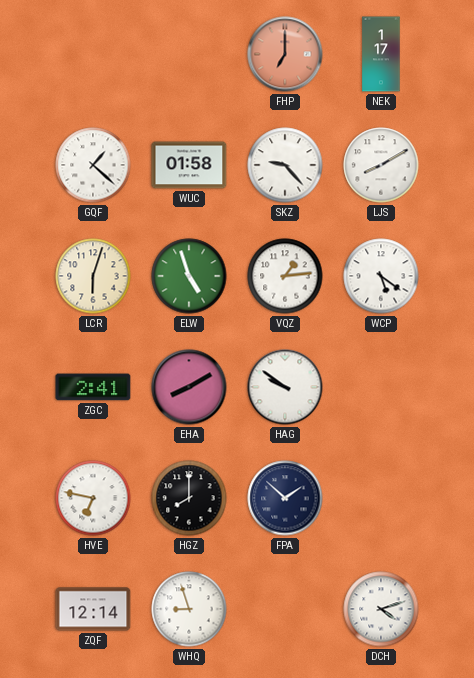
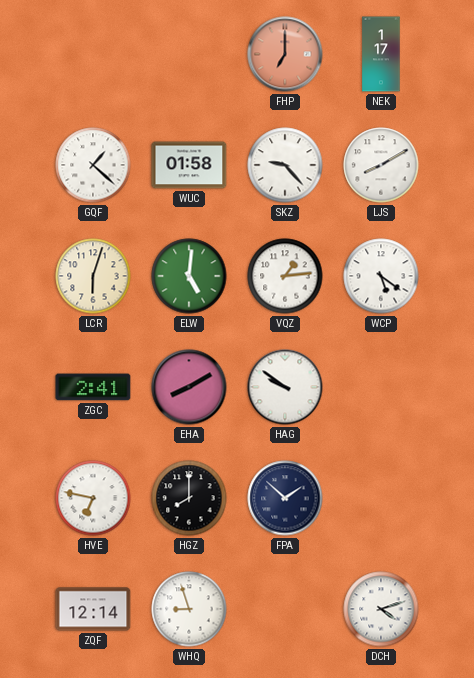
ELW: 4:57 -> 5:01 (189, 276)
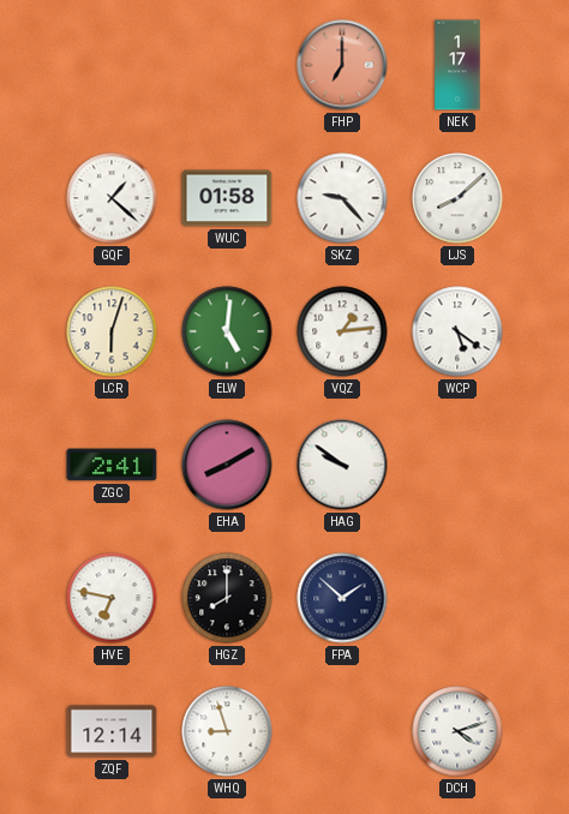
LJS: 8:10 -> 8:08 (457, 198)
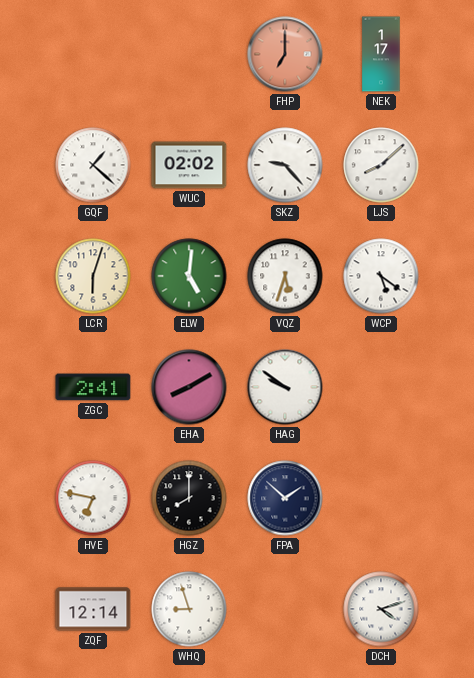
WUC: 01:58 -> 02:02 (189, 165)
VQZ: 1:14 -> 5:33 (285, 276)
